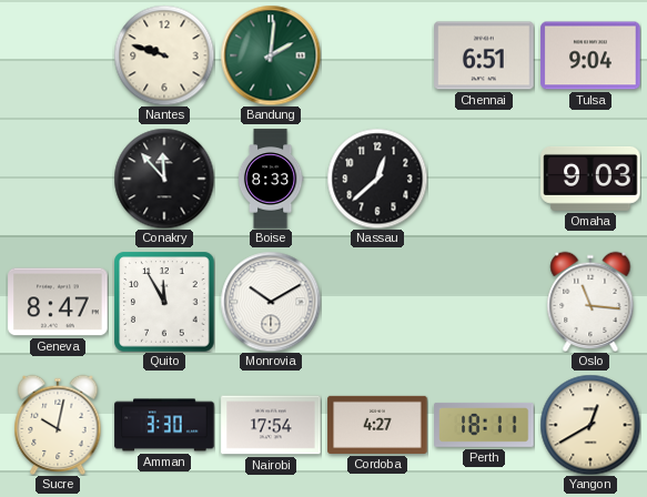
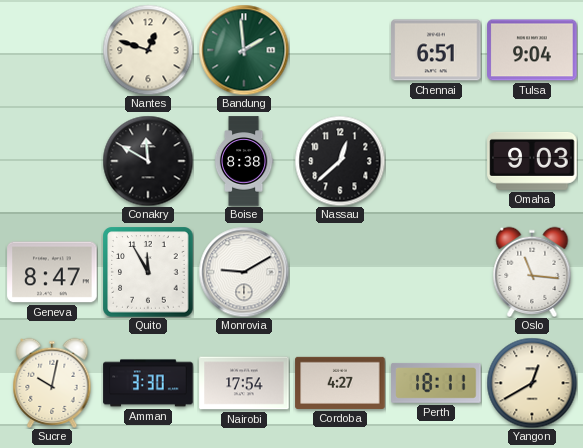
Nantes: 9:48 -> 12:48 (148, 50)
Bandung: 2:01 -> 1:59 (244, 50)
Conakry: 11:53 -> 11:50 (148, 161)
Boise: 8:33 -> 8:38 (244, 161)
Monrovia: 10:10 -> 9:10 (244, 272)
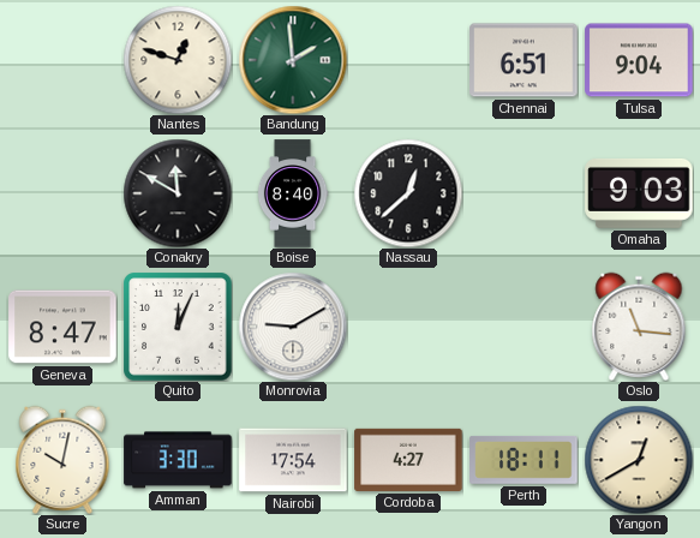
Boise: 8:38 -> 8:40 (293, 193)
Quito: 11:55 -> 12:04 (178, 327)
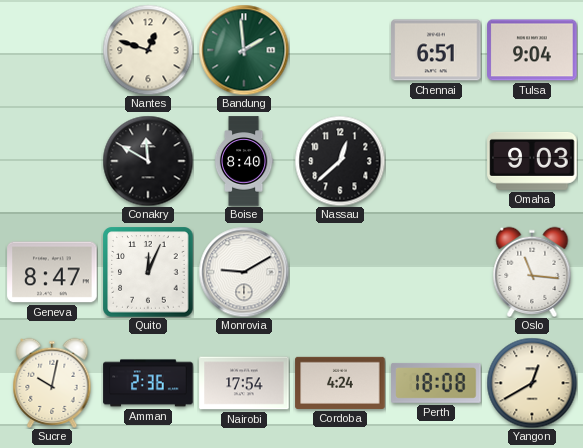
Amman: 3:30 -> 2:36 (148, 383)
Cordoba: 4:27 -> 4:24 (340, 383)
Perth: 18:11 -> 18:08 (436, 383)
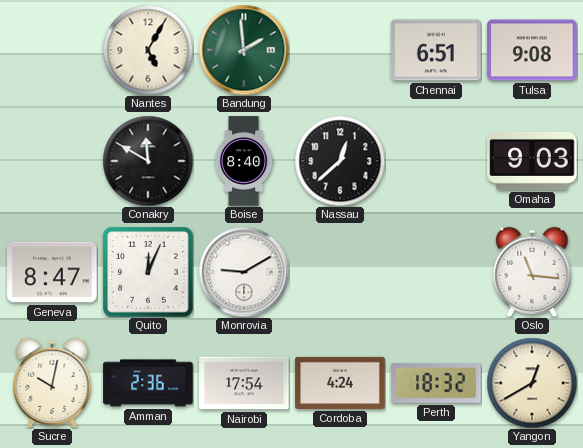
Nantes: 12:48 -> 5:05 (148, 50)
Tulsa: 9:04 -> 9:08 (532, 50)
Perth: 18:08 -> 18:32 (436, 383)
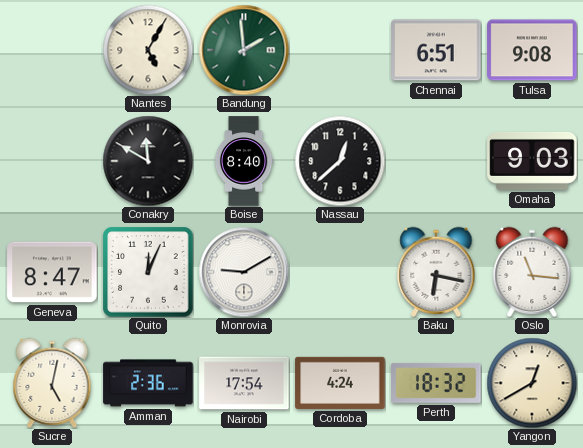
Baku: none -> 6:17 (436, 271)
Sucre: 10:02 -> 5:02 (52, 382)
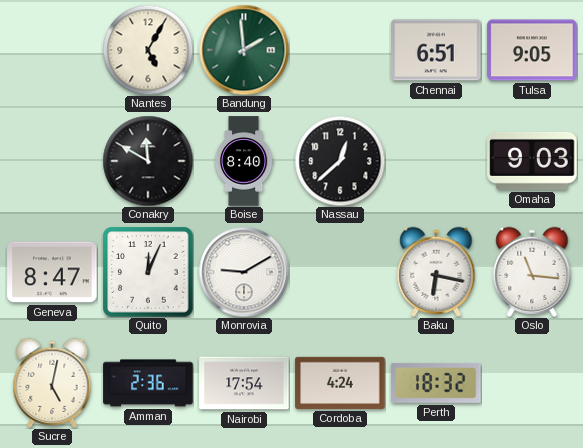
Tulsa: 9:08 -> 9:05 (532, 50)
Yangon: 12:40 -> none (532, 383)
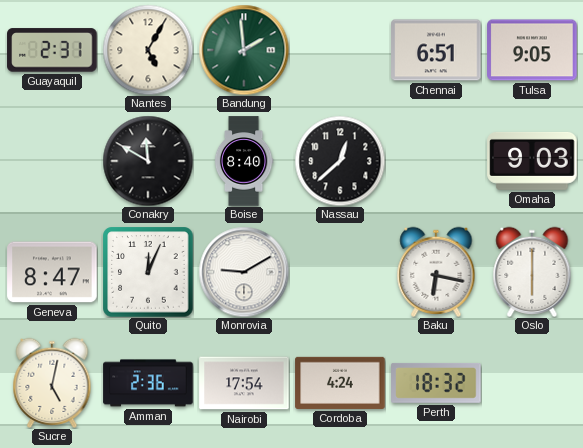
Guayaquil: none -> 2:31 (52, 50)
Oslo: 11:16 -> 6:00 (532, 271)
